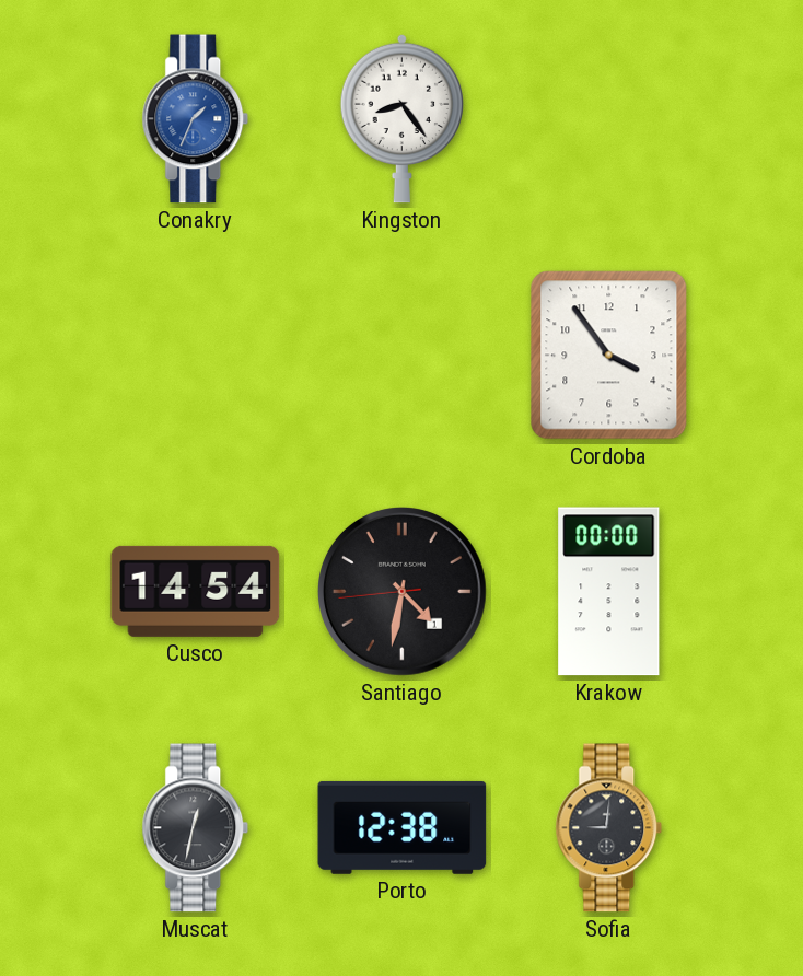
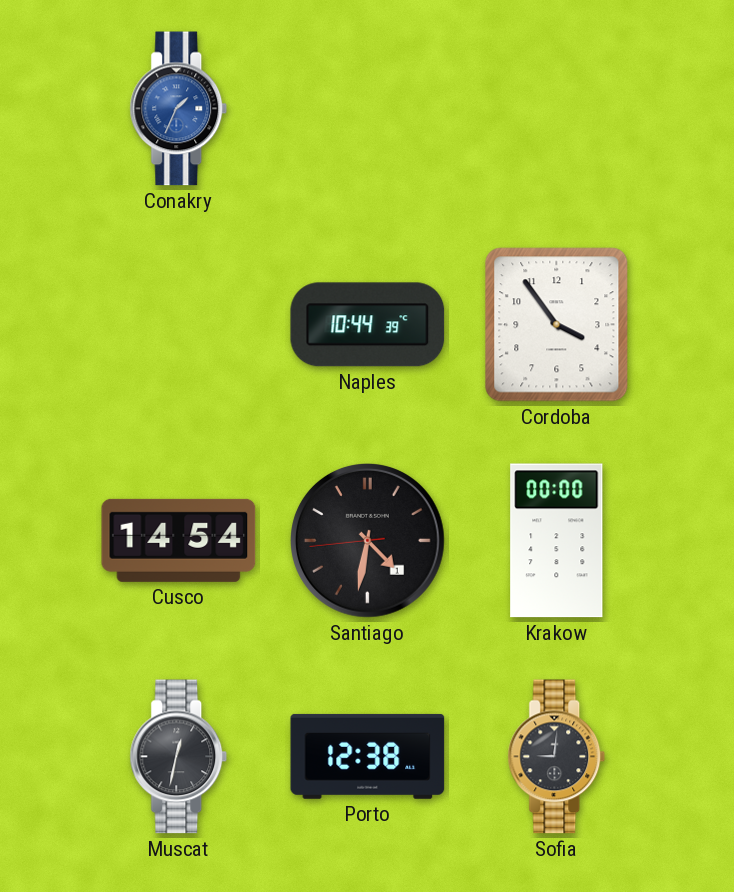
Kingston: 8:24 -> none (403, 118)
Naples: none -> 10:44 (368, 325)
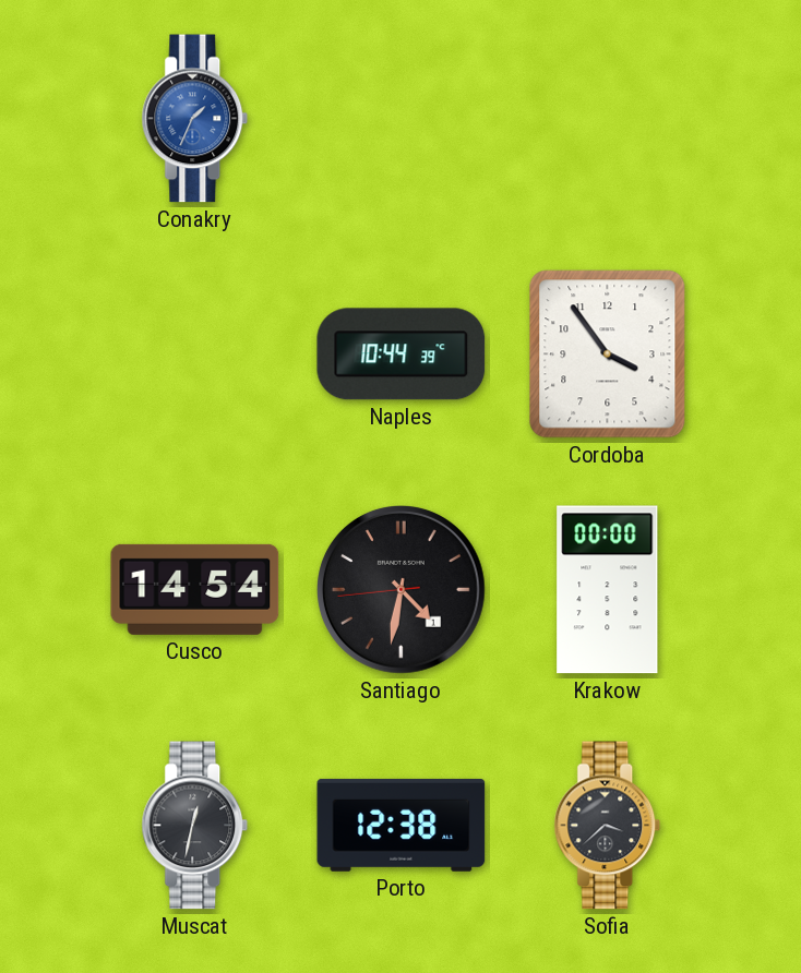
Sofia: 9:01 -> 3:38 (608, 826)
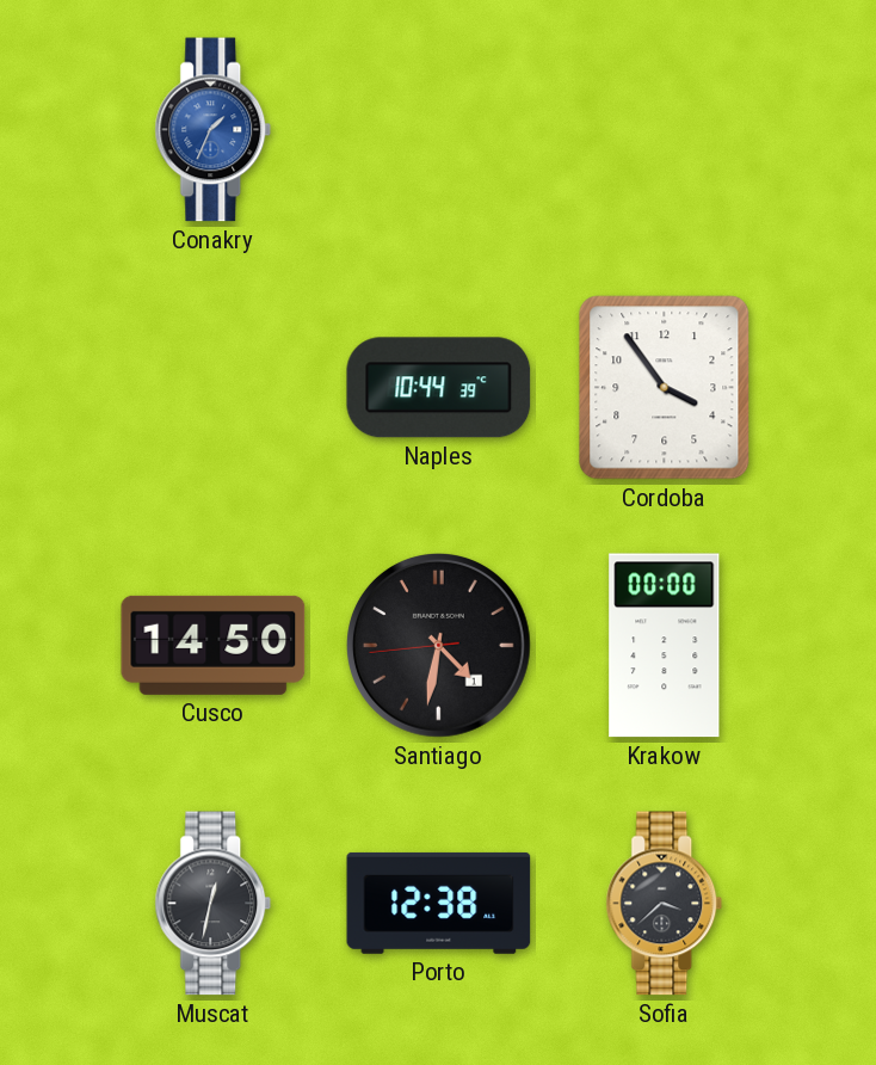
Cusco: 14:54 -> 14:50 (214, 645)
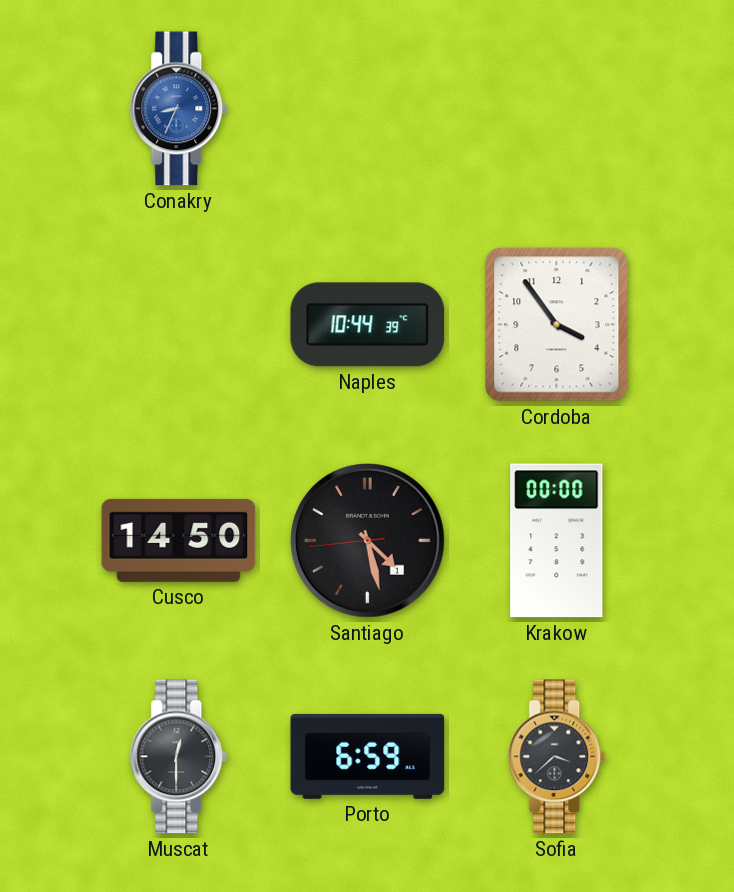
Conakry: 1:34 -> 8:34 (179, 109)
Santiago: 4:31 -> 4:27 (368, 541)
Muscat: 12:32 -> 12:30 (179, 757)
Porto: 12:38 -> 6:59 (368, 756)
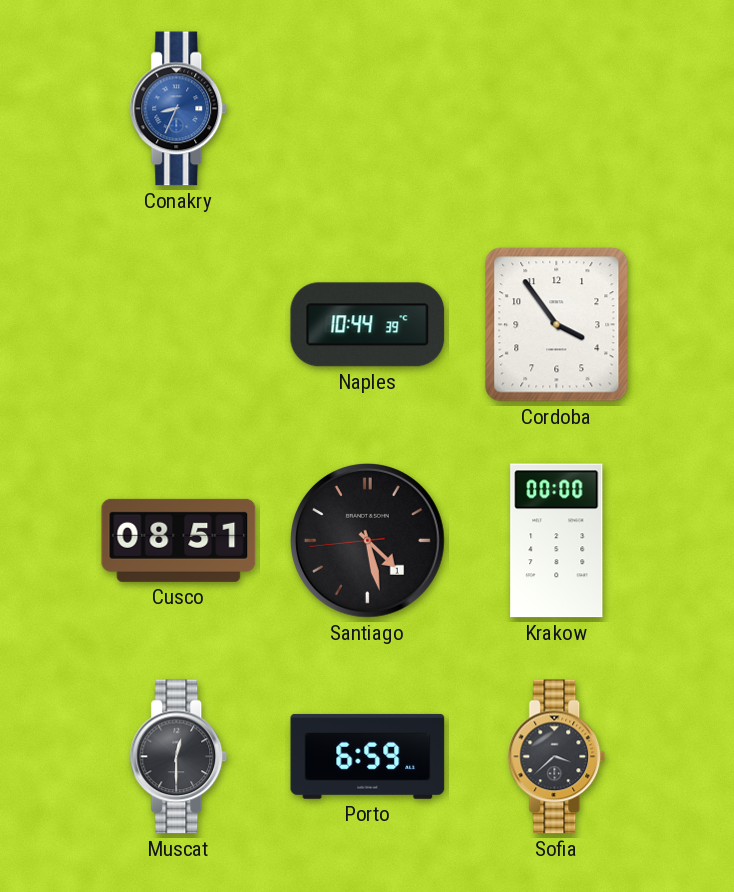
Cusco: 14:50 -> 08:51 (179, 540)
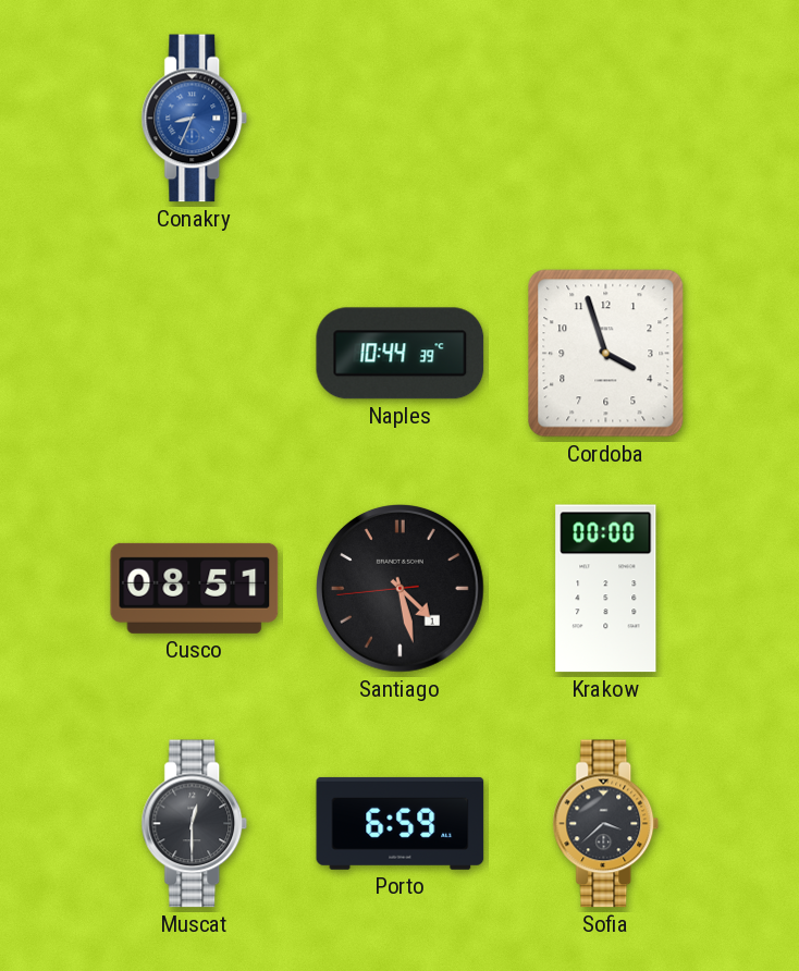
Cordoba: 3:54 -> 3:57 (606, 354)
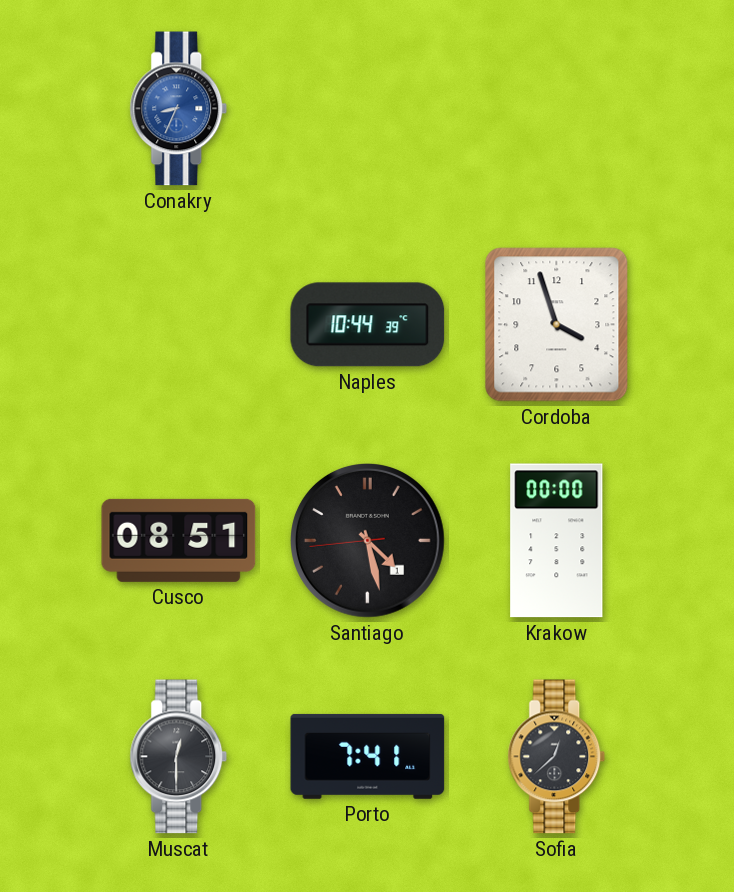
Porto: 6:59 -> 7:41 (368, 756)
Sofia: 3:38 -> 12:38 (557, 757)
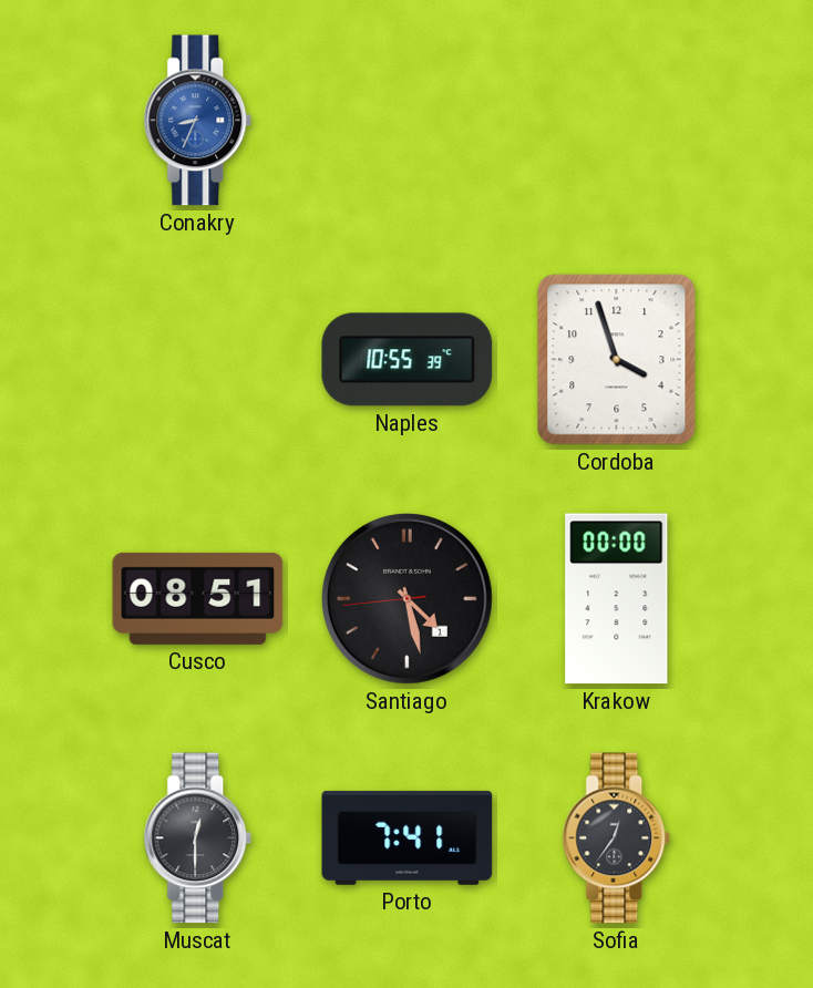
Naples: 10:44 -> 10:55 (408, 360)
Sofia: 12:38 -> 12:36 (617, 838)
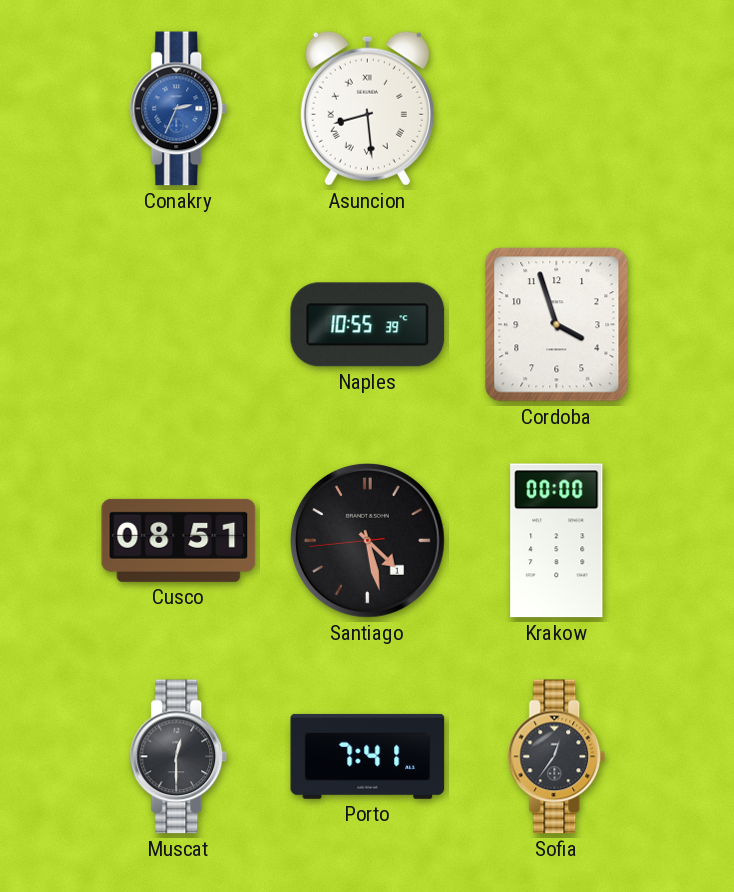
Conakry: 8:34 -> 2:34 (179, 109)
Asuncion: none -> 8:29 (367, 108)
